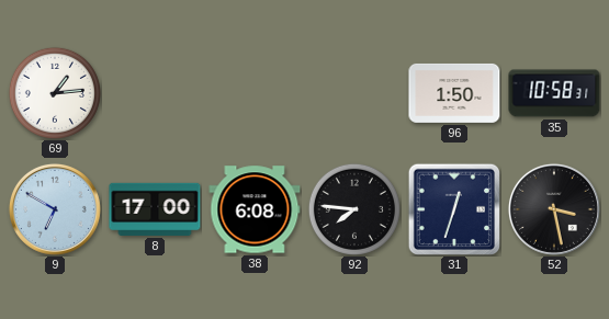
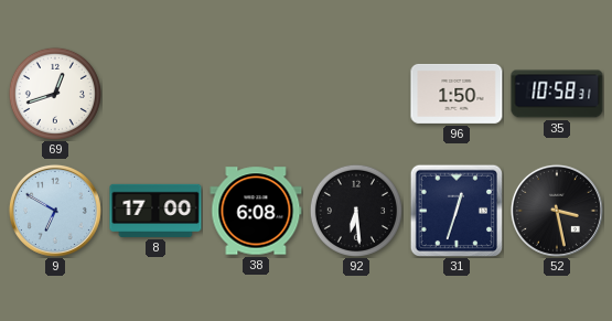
69: 1:14 -> 12:42 (55, 94)
92: 7:46 -> 6:29 (356, 211)
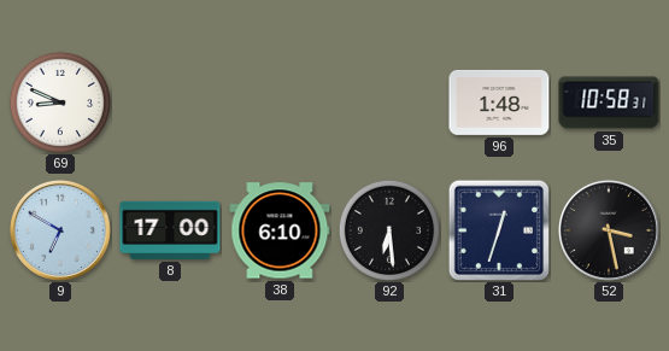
69: 12:42 -> 8:49 (60, 103)
96: 1:50 -> 1:48 (499, 103)
38: 6:08 -> 6:10 (280, 230)
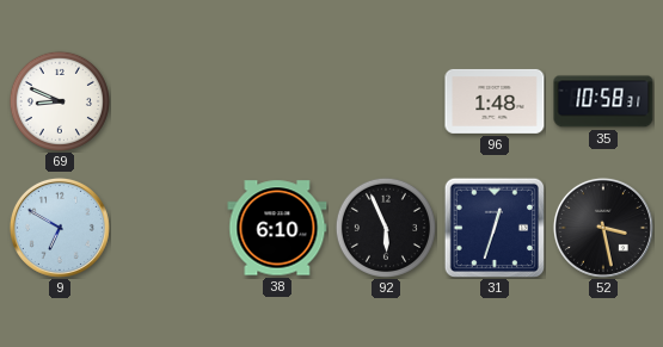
8: 17:00 -> none (170, 230)
92: 6:29 -> 5:56 (386, 228)
